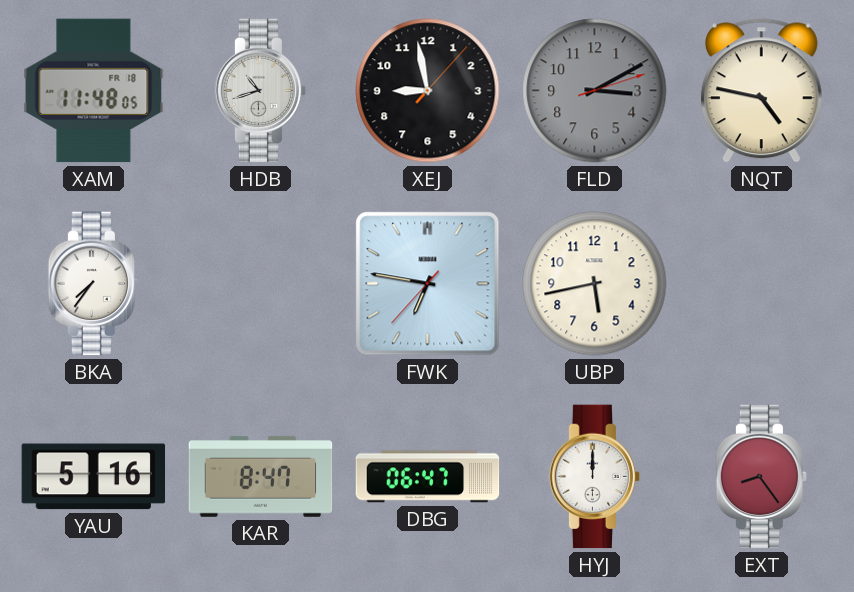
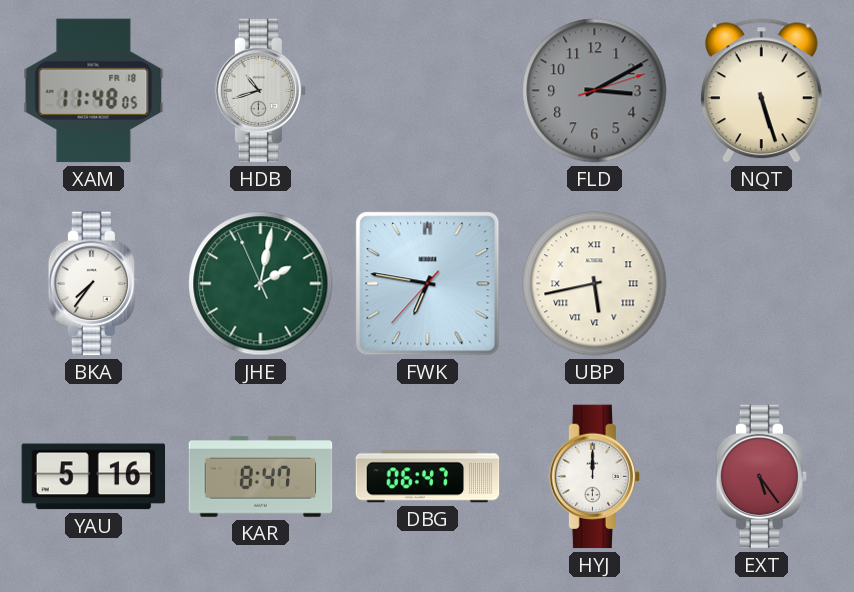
XEJ: 8:58 -> none (428, 91)
NQT: 4:47 -> 5:27 (761, 91)
JHE: none -> 2:01 (261, 284)
UBP numerals: Arabic -> Roman (595, 284)
EXT: 8:24 -> 5:24 (762, 477)
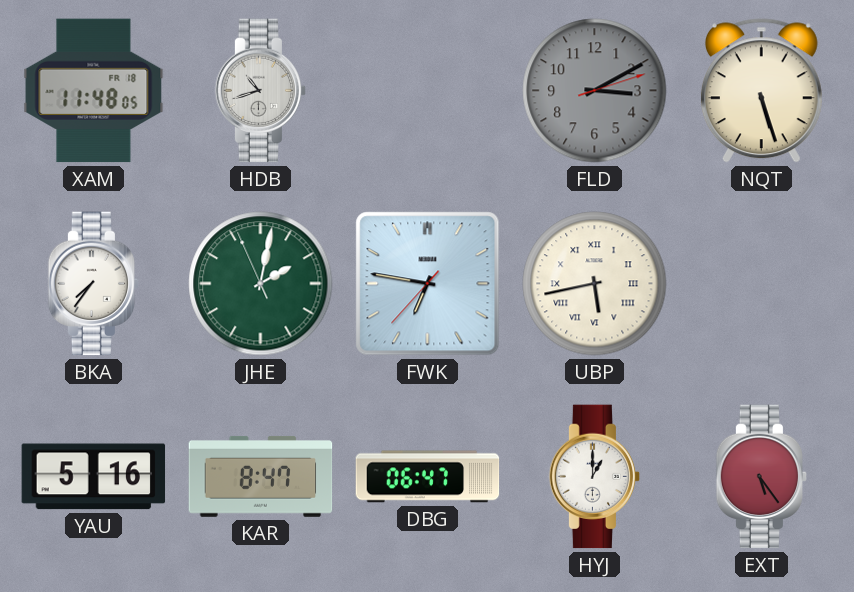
HYJ: 12:00 -> 1:00 (595, 477)
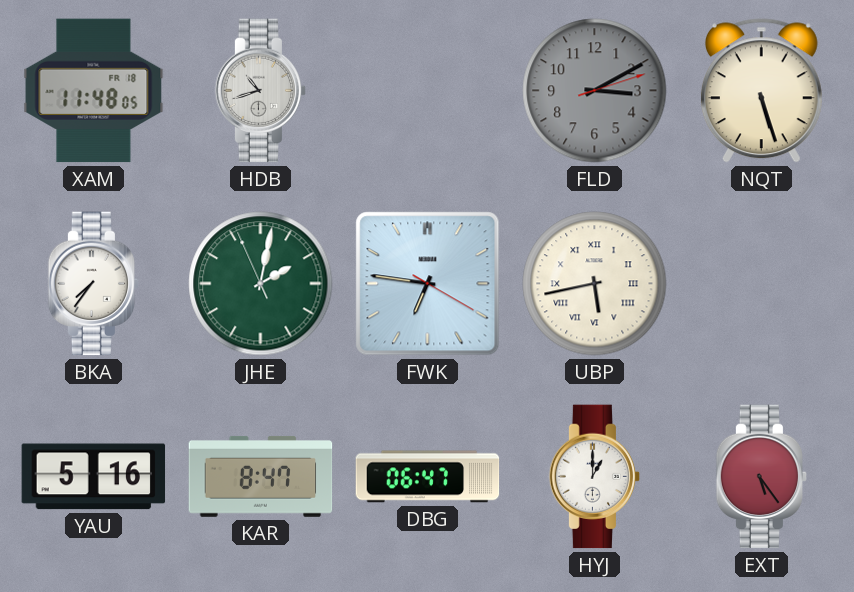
FWK: 6:46:37 -> 6:46:20 (428, 284)
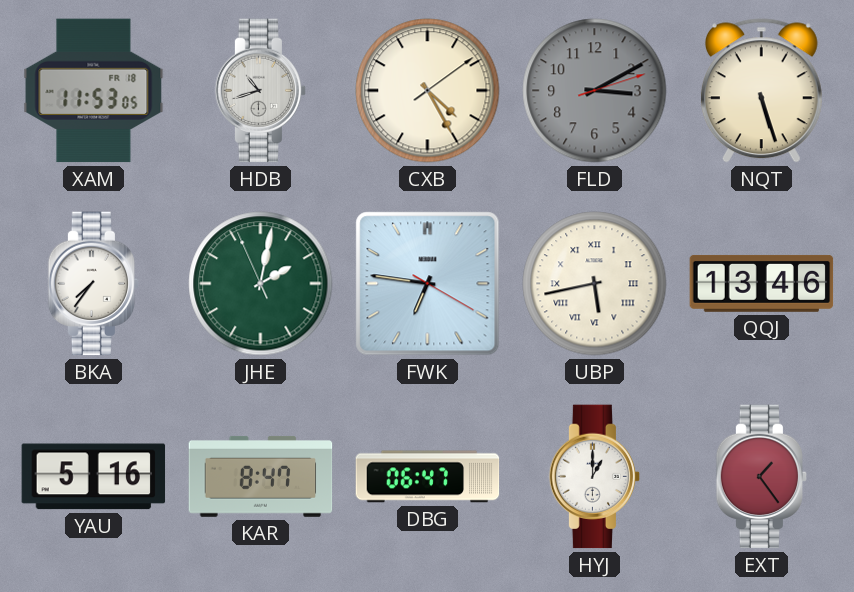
XAM: 11:48 -> 11:53 (94, 91)
CXB: none -> 4:25 (428, 91)
QQJ: none -> 13:46 (762, 283)
EXT: 5:24 -> 1:24 (762, 477)
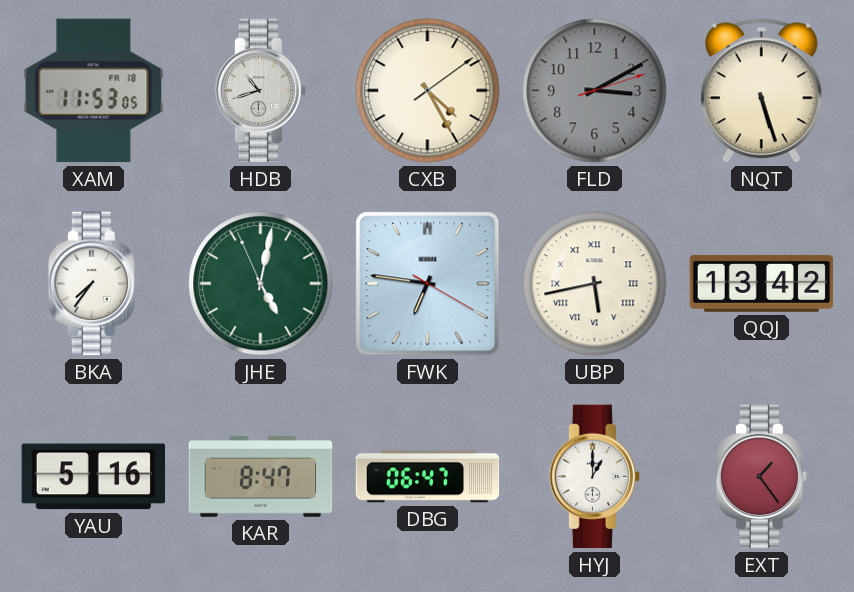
JHE: 2:01 -> 5:01 (261, 284)
QQJ: 13:46 -> 13:42 (762, 283)
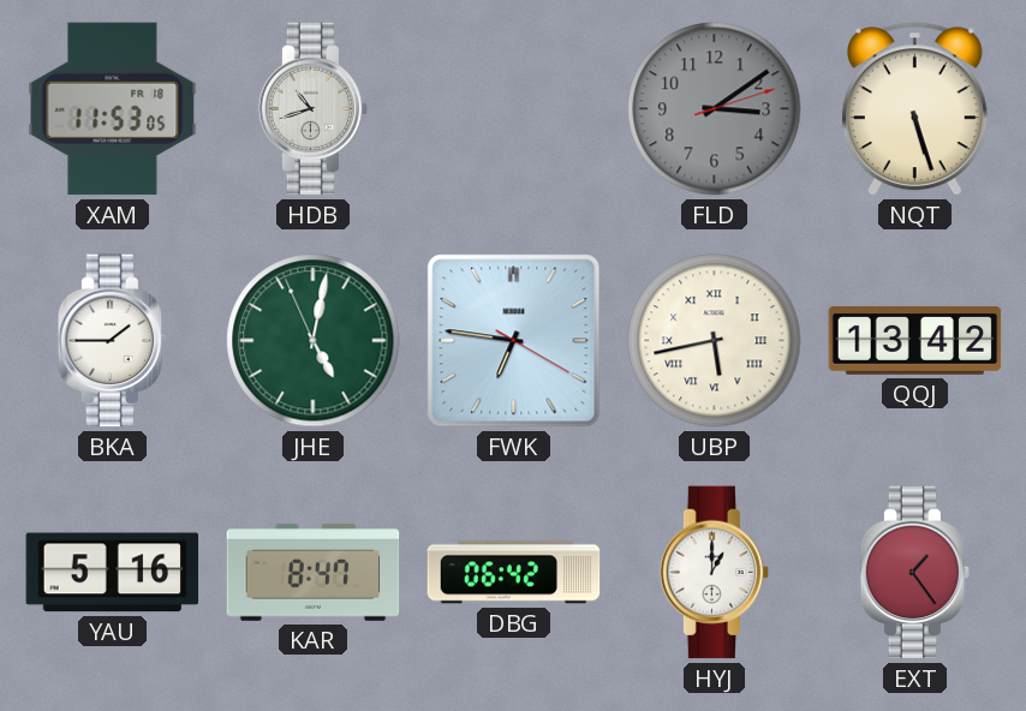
CXB: 4:25 -> none (428, 91)
FLD: 3:10 -> 3:09 (715, 109)
BKA: 7:36 -> 1:45 (113, 341)
DBG: 06:47 -> 06:42 (514, 573)
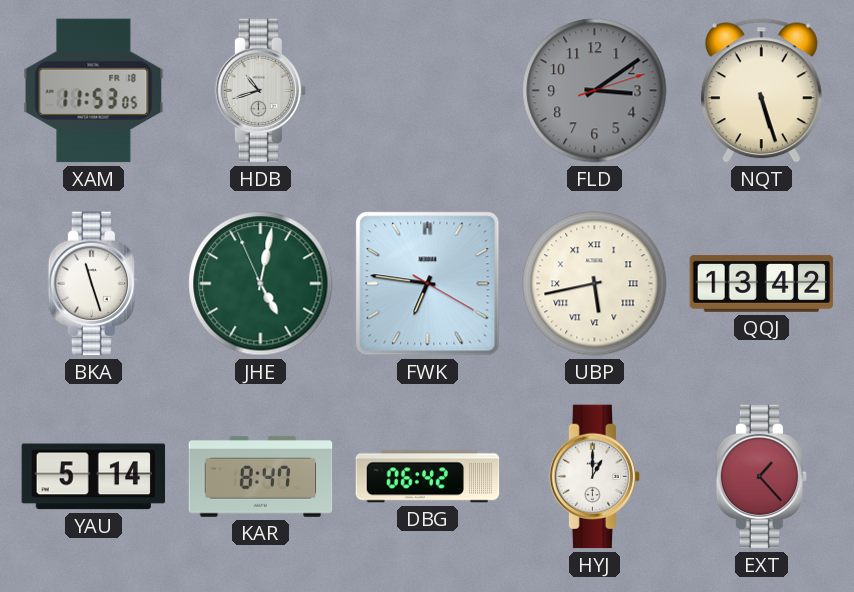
BKA: 1:45 -> 11:27 (94, 284)
YAU: 5:16 -> 5:14 (94, 477)
EXT: 1:24 -> 1:23 (762, 477)
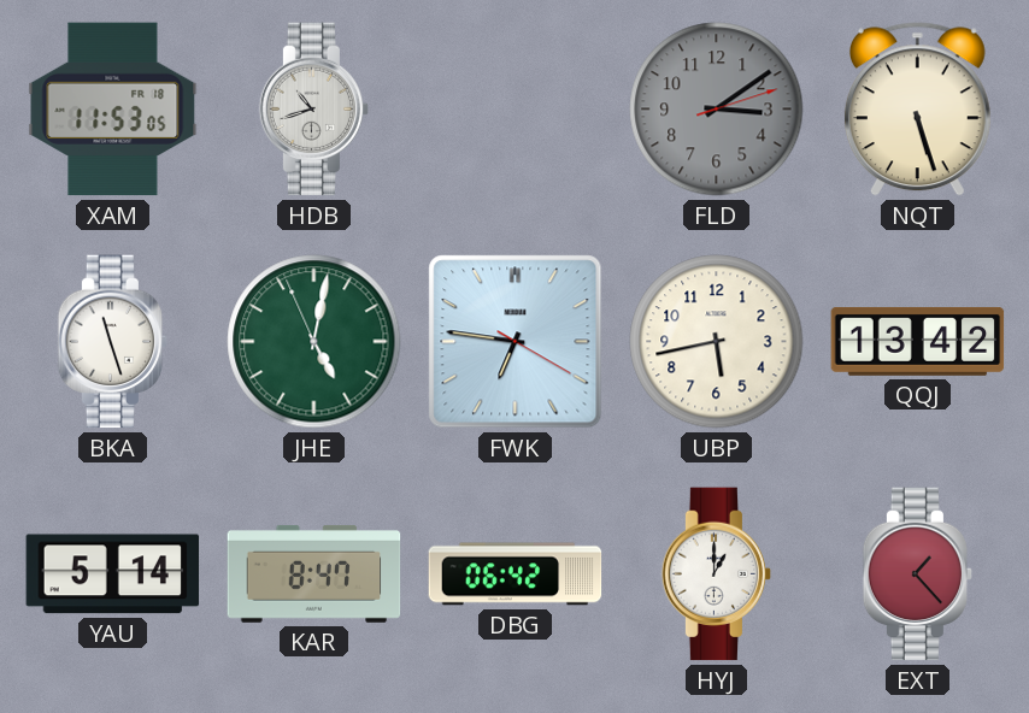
UBP numerals: Roman -> Arabic (717, 342)
